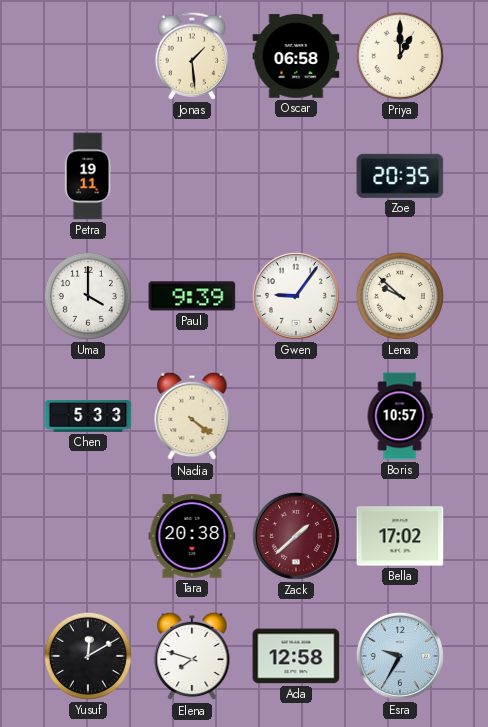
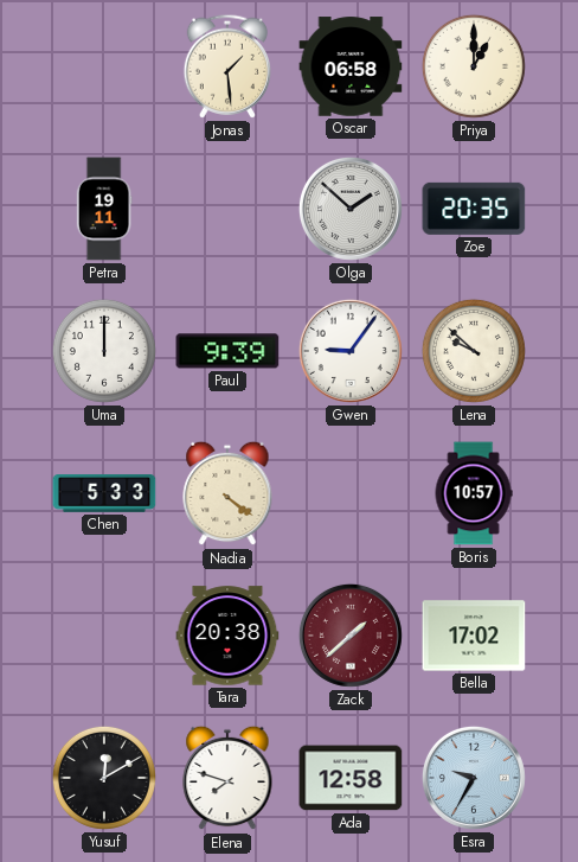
Olga: none -> 1:52 (351, 209)
Uma: 4:00 -> 12:00 (104, 351)
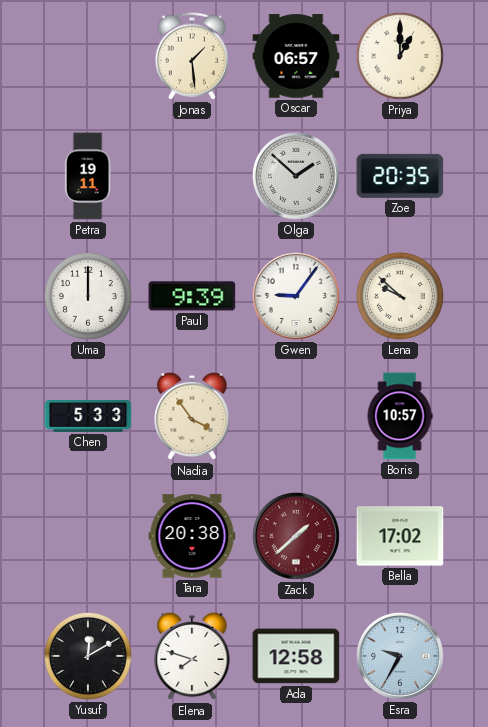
Oscar: 06:58 -> 06:57 (296, 56)
Nadia: 4:21 -> 3:54 (192, 416)
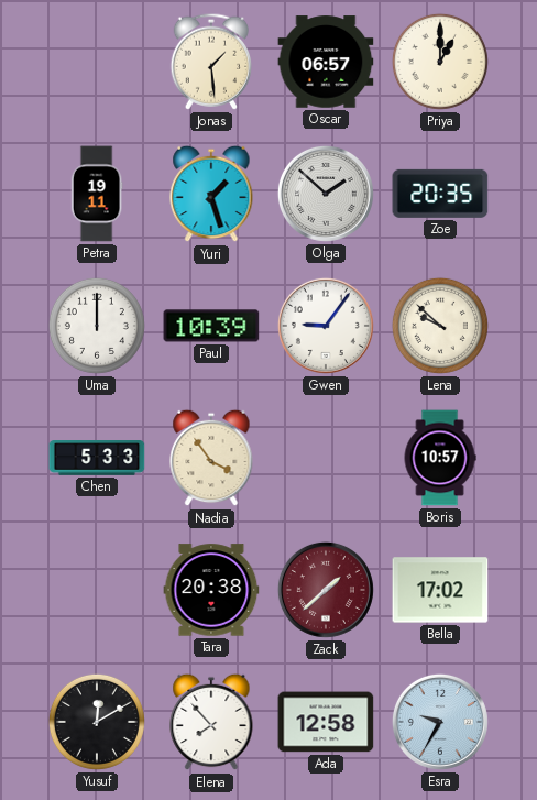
Yuri: none -> 1:27 (211, 194)
Paul: 9:39 -> 10:39 (211, 326)
Elena: 7:48 -> 7:53 (211, 722)
